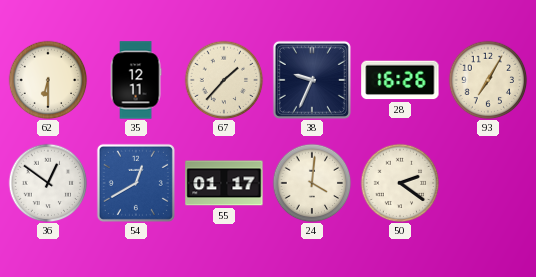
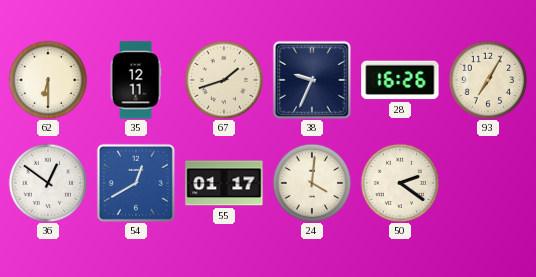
67: 1:37 -> 1:42 (224, 80)
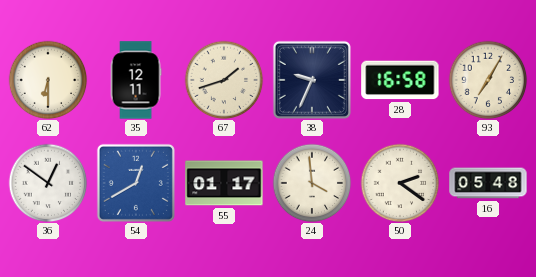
28: 16:26 -> 16:58 (400, 80)
24: 4:01 -> 3:59 (312, 183)
16: none -> 05:48 (488, 183)
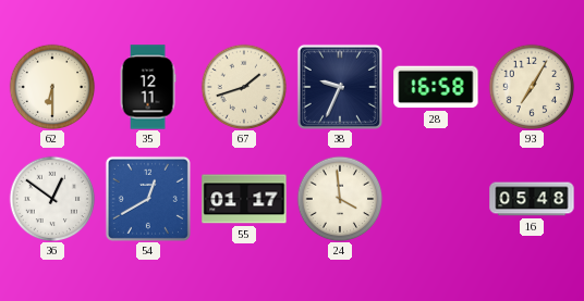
50: 2:21 -> none (400, 183)
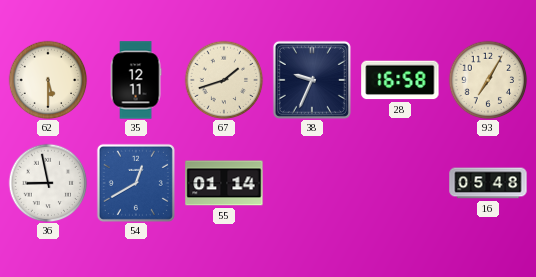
62: 6:30 -> 5:30 (48, 80)
36: 12:51 -> 8:58 (48, 183)
55: 01:17 -> 01:14 (224, 183)
24: 3:59 -> none (340, 199)
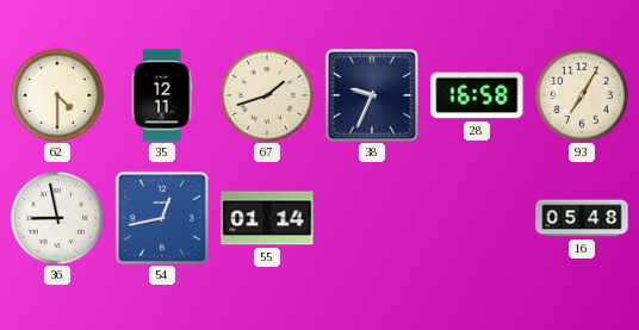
62: 5:30 -> 4:30 (57, 95)
54: 12:40 -> 12:43 (162, 218)
